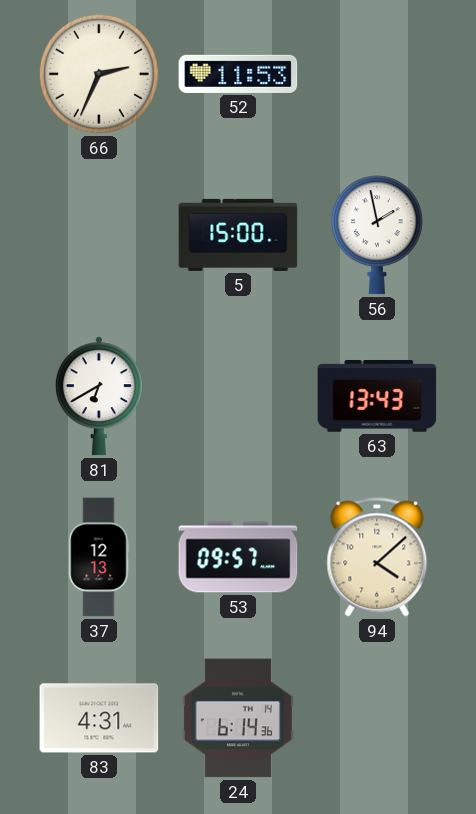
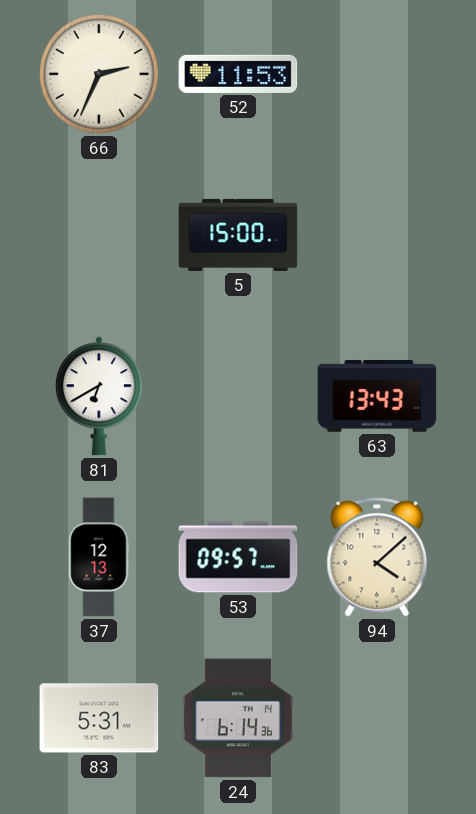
56: 1:58 -> none (377, 235)
83: 4:31 -> 5:31 (99, 718)
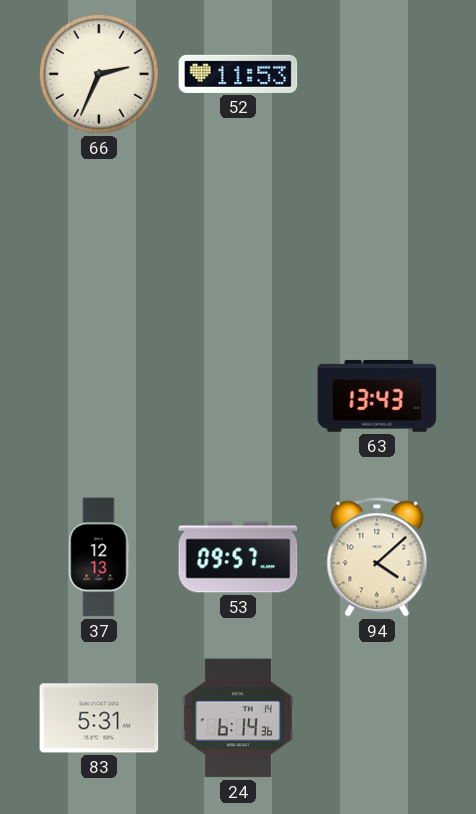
5: 15:00 -> none (238, 235)
81: 6:40 -> none (99, 396)
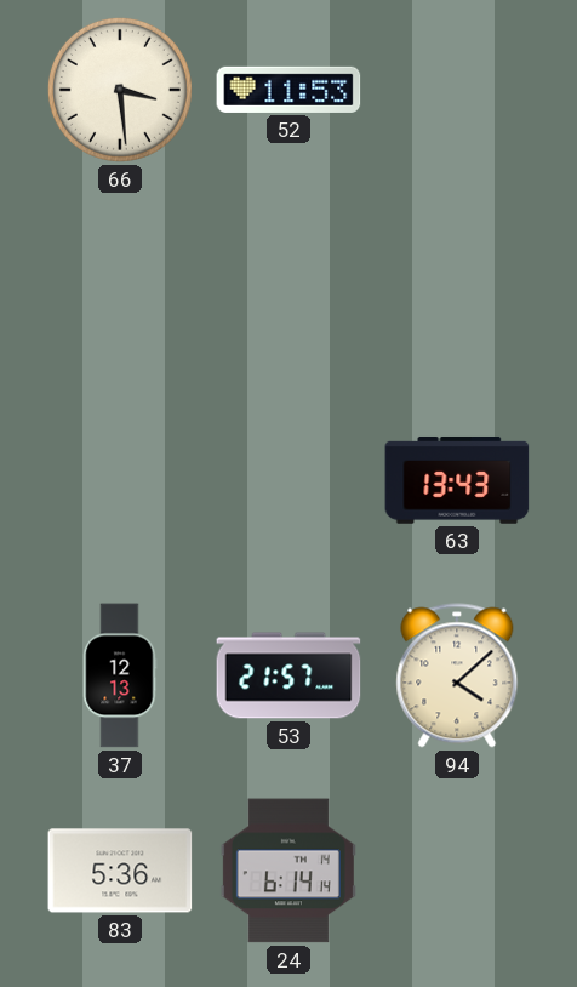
66: 2:34 -> 3:29 (120, 90)
53: 09:57 -> 21:57 (288, 675)
83: 5:31 -> 5:36 (120, 871)
24: 6:14:36 -> 6:14:14 (288, 871)
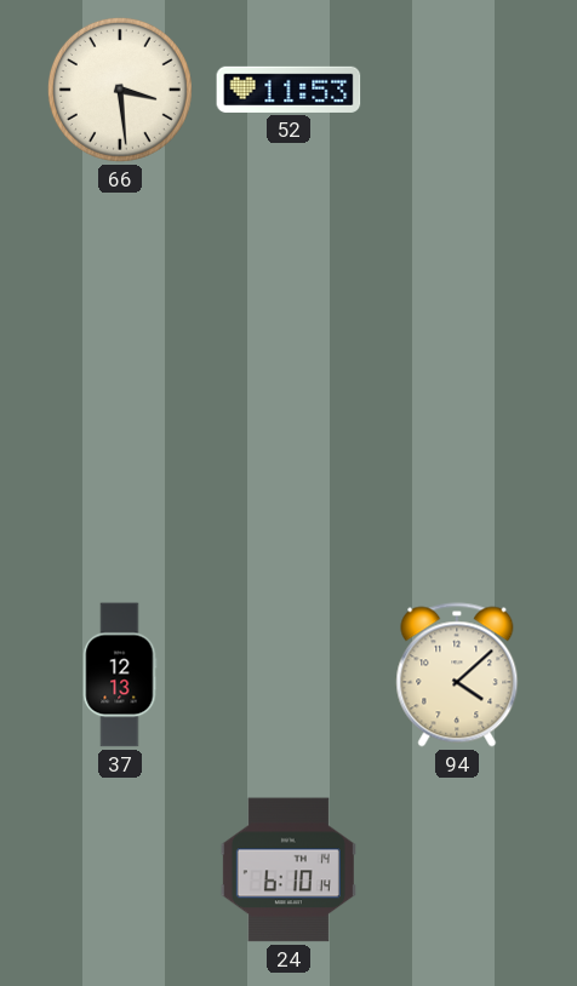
63: 13:43 -> none (457, 480)
53: 21:57 -> none (288, 675)
83: 5:36 -> none (120, 871)
24: 6:14 -> 6:10 (288, 870)
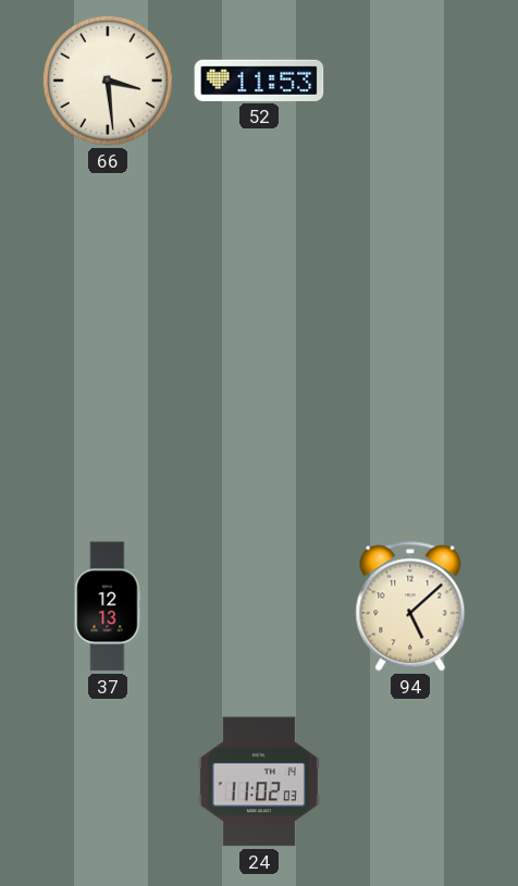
94: 4:08 -> 5:08 (410, 606)
24: 6:10 -> 11:02 (259, 782)
